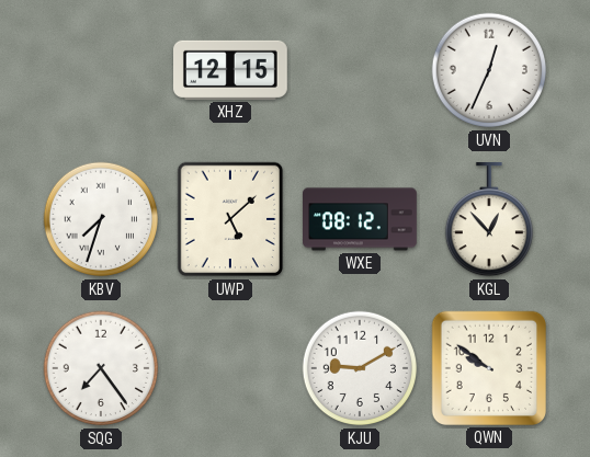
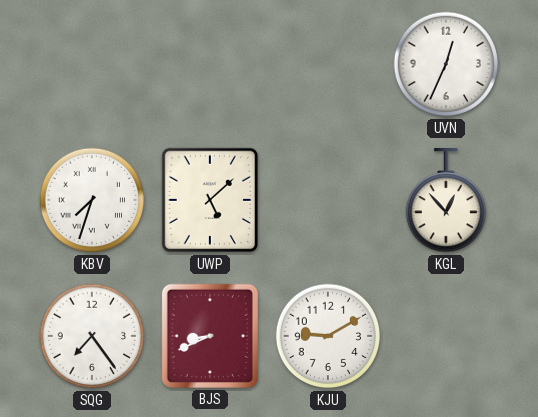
XHZ: 12:15 -> none (231, 70)
WXE: 08:12 -> none (361, 219)
BJS: none -> 8:41 (210, 336)
QWN: 9:51 -> none (489, 368)
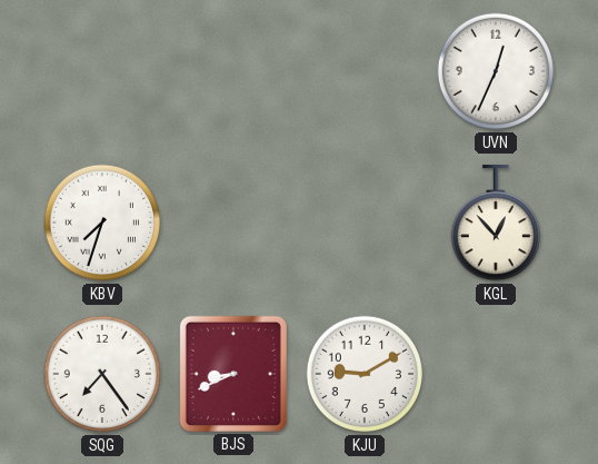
UWP: 5:08 -> none (210, 200)
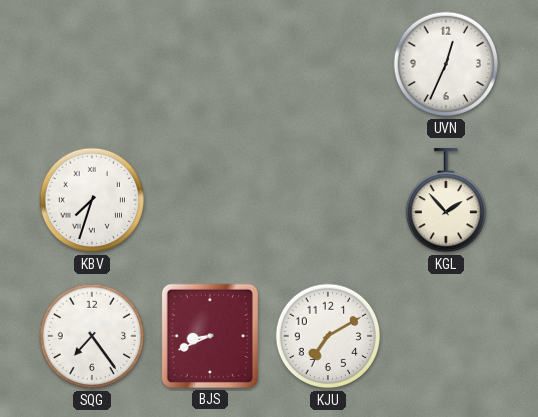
KGL: 12:53 -> 1:53 (445, 201)
KJU: 9:10 -> 7:10 (328, 336)
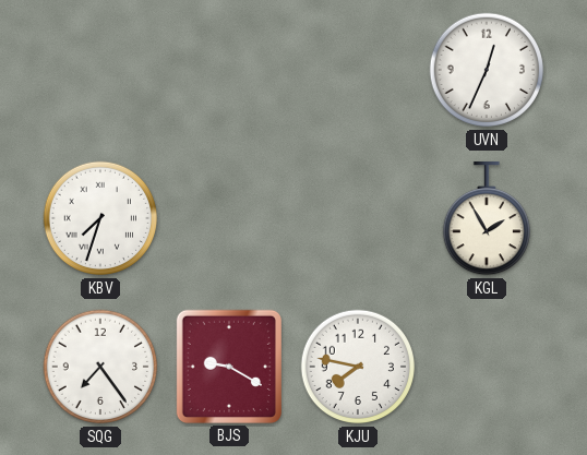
KGL: 1:53 -> 1:55 (486, 219)
BJS: 8:41 -> 9:20 (229, 367)
KJU: 7:10 -> 7:47 (358, 367)
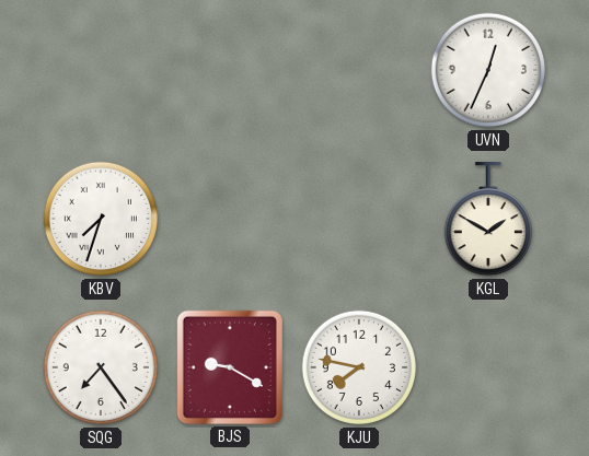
KGL: 1:55 -> 1:50 (487, 220)
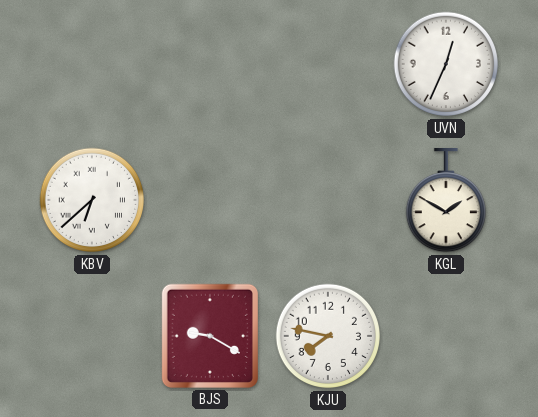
KBV: 7:33 -> 6:38 (92, 200)
SQG: 7:24 -> none (101, 367)
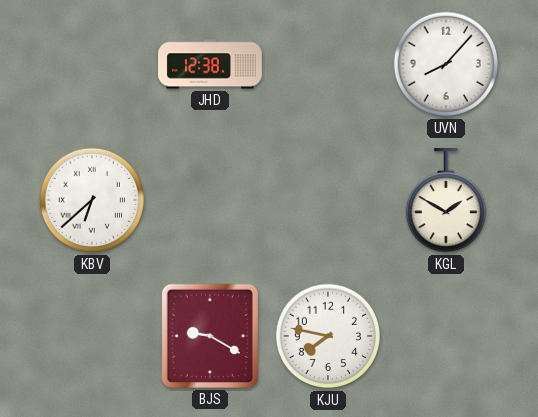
JHD: none -> 12:38 (211, 64)
UVN: 12:34 -> 8:07 (446, 64)
